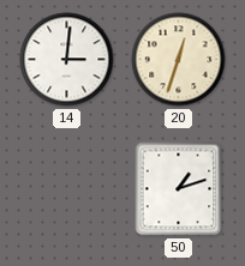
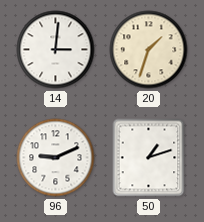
20: 12:33 -> 1:33 (149, 50)
96: none -> 9:11 (56, 158)
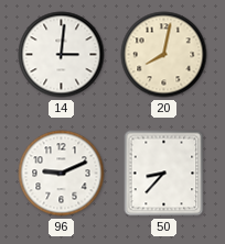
20: 1:33 -> 8:02 (164, 55)
50: 1:12 -> 8:37 (164, 174)
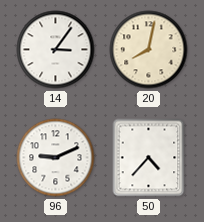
14: 3:01 -> 3:06 (56, 50)
50: 8:37 -> 4:37 (149, 158)
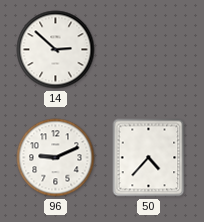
14: 3:06 -> 2:52 (56, 50)
20: 8:02 -> none (149, 50)
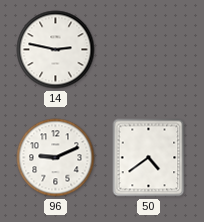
14: 2:52 -> 2:47 (56, 50)
50: 4:37 -> 4:39 (149, 158)
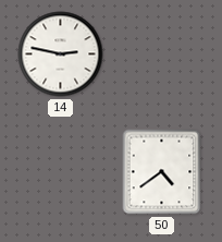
96: 9:11 -> none (56, 158)
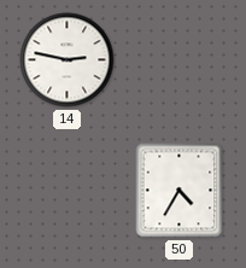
50: 4:39 -> 4:35 (180, 191)
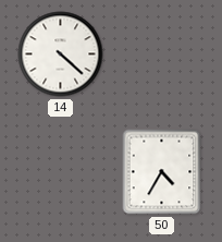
14: 2:47 -> 4:22 (61, 55)
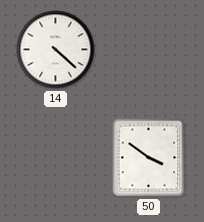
50: 4:35 -> 3:51 (149, 158)
